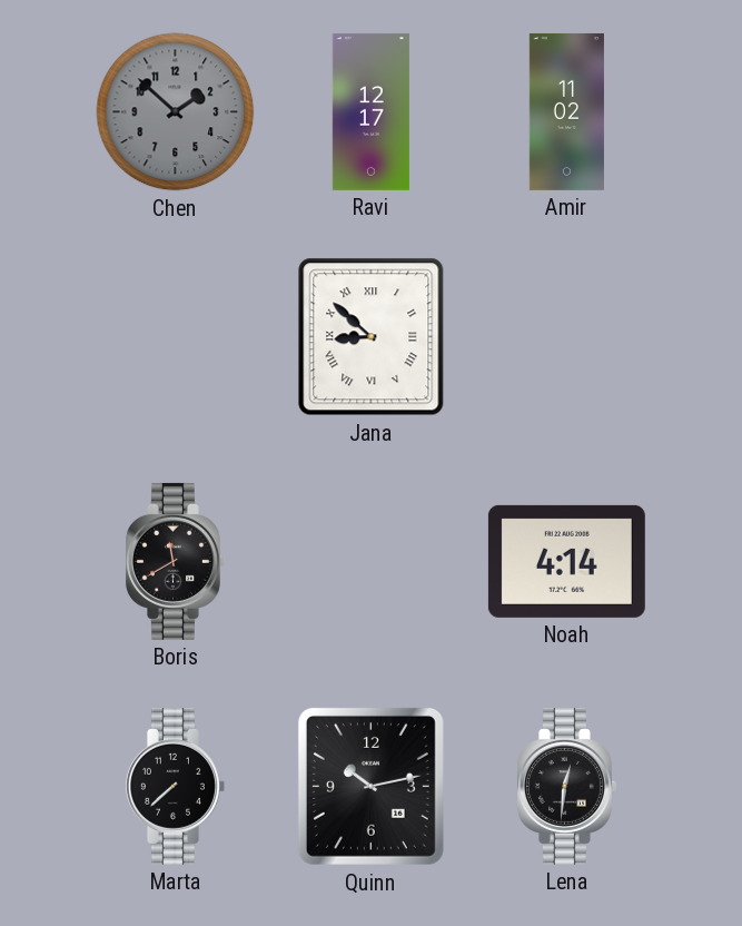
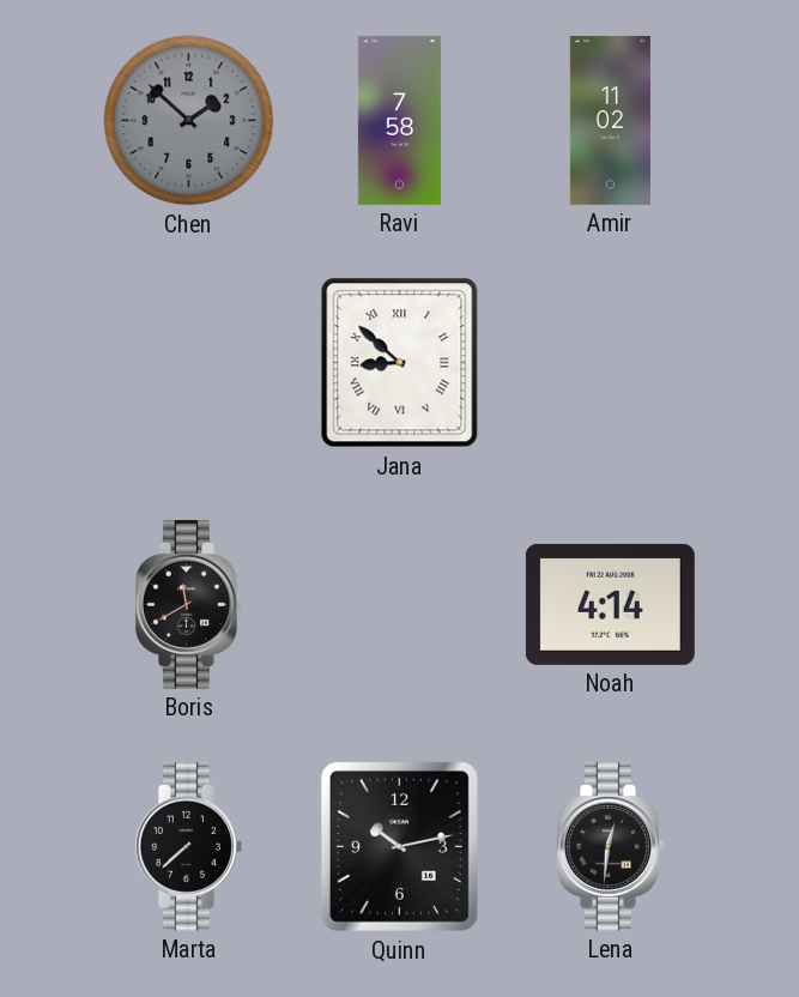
Ravi: 12:17 -> 7:58 (399, 120)
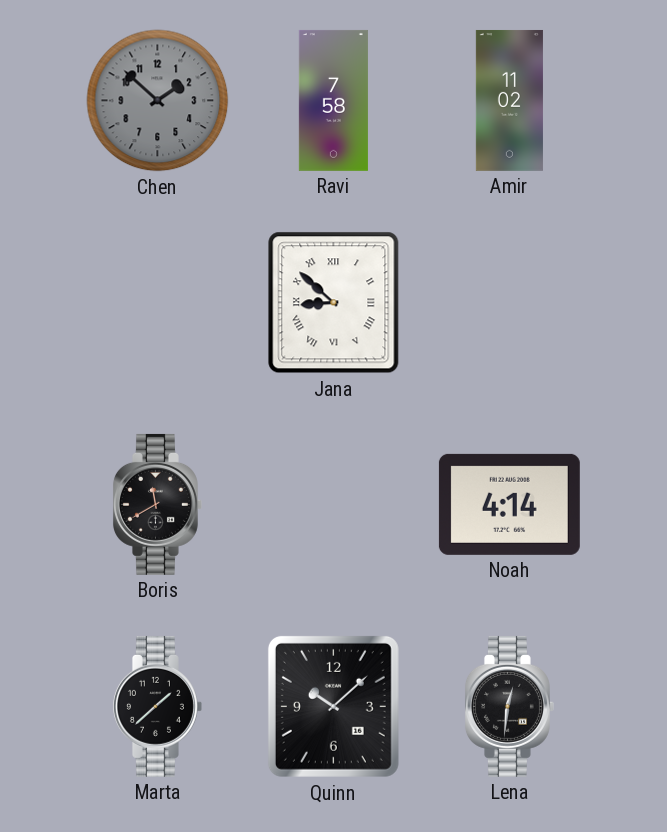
Marta: 7:38 -> 1:38 (157, 706)
Quinn: 10:13 -> 10:08 (333, 706)
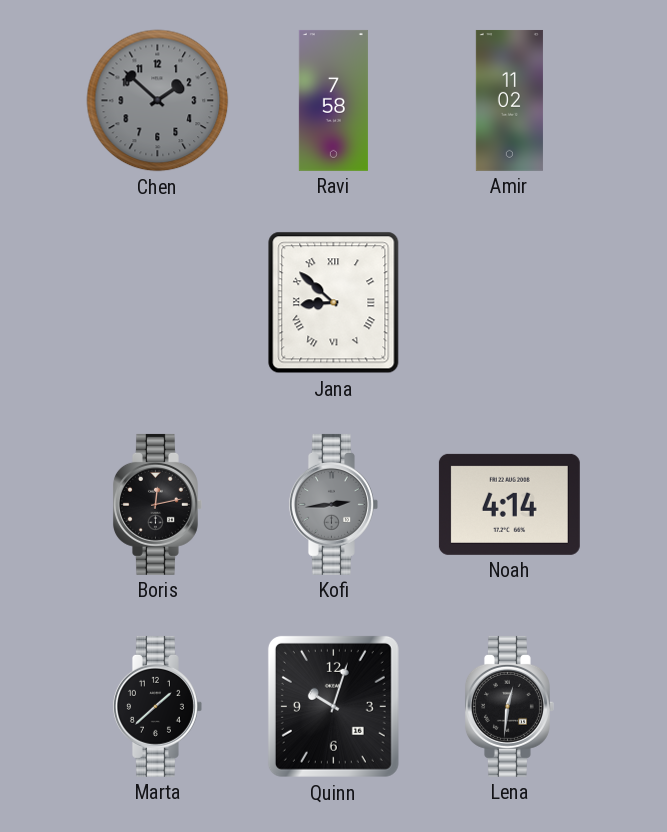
Boris: 11:40 -> 12:13 (157, 504)
Kofi: none -> 2:44 (333, 504)
Quinn: 10:08 -> 10:03 (333, 706)
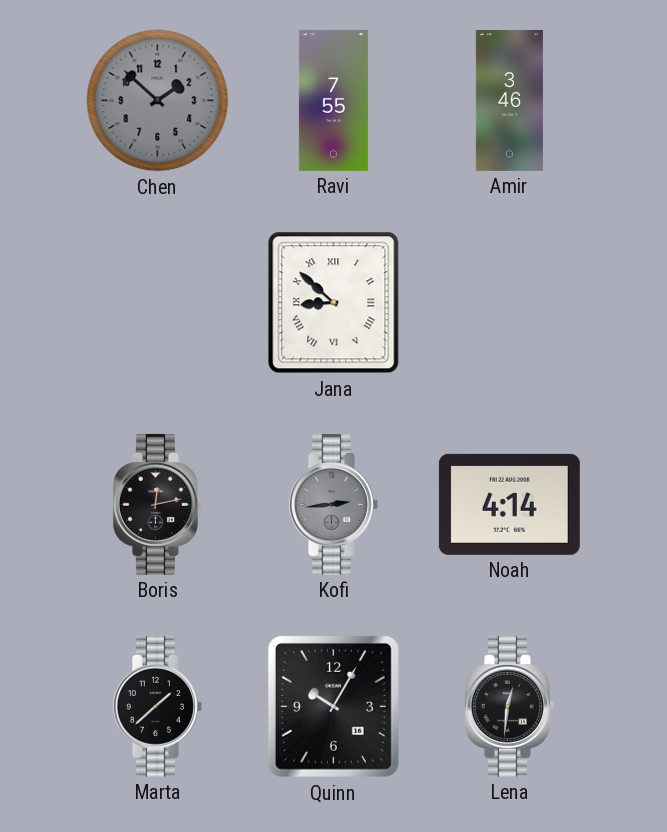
Ravi: 7:58 -> 7:55 (333, 100)
Amir: 11:02 -> 3:46 (509, 100)
Quinn: 10:03 -> 10:05 (333, 706)
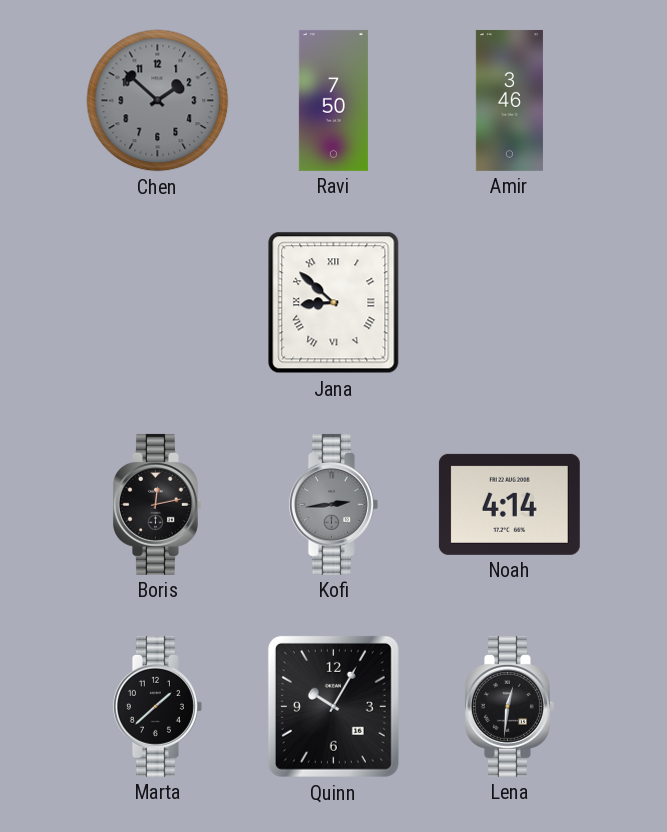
Ravi: 7:55 -> 7:50 (333, 100)
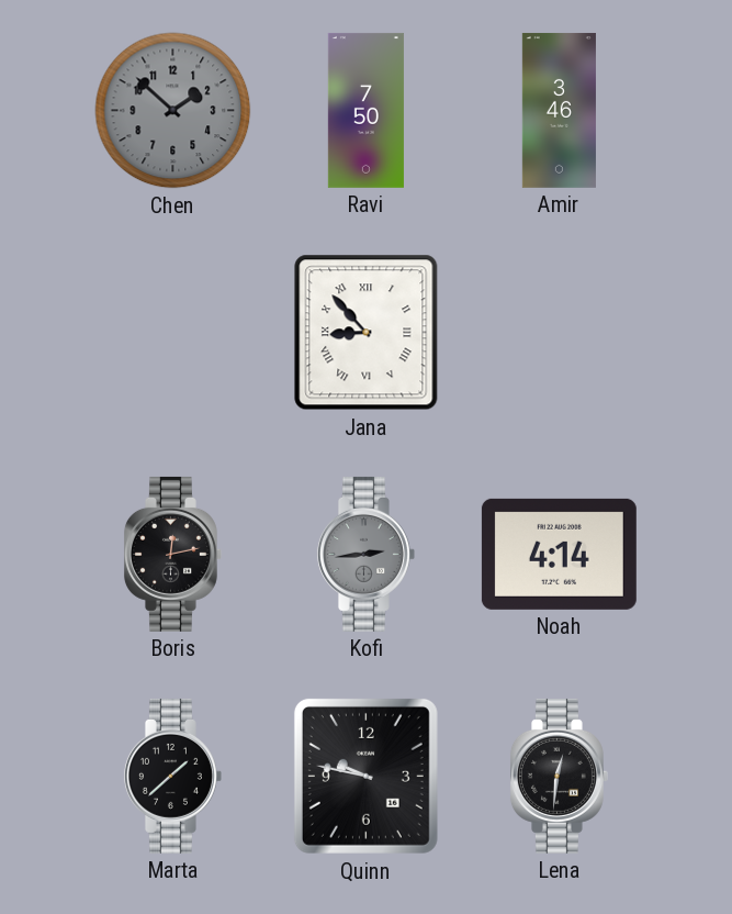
Jana: 8:52 -> 8:53 (367, 333)
Quinn: 10:05 -> 9:47 (365, 776)
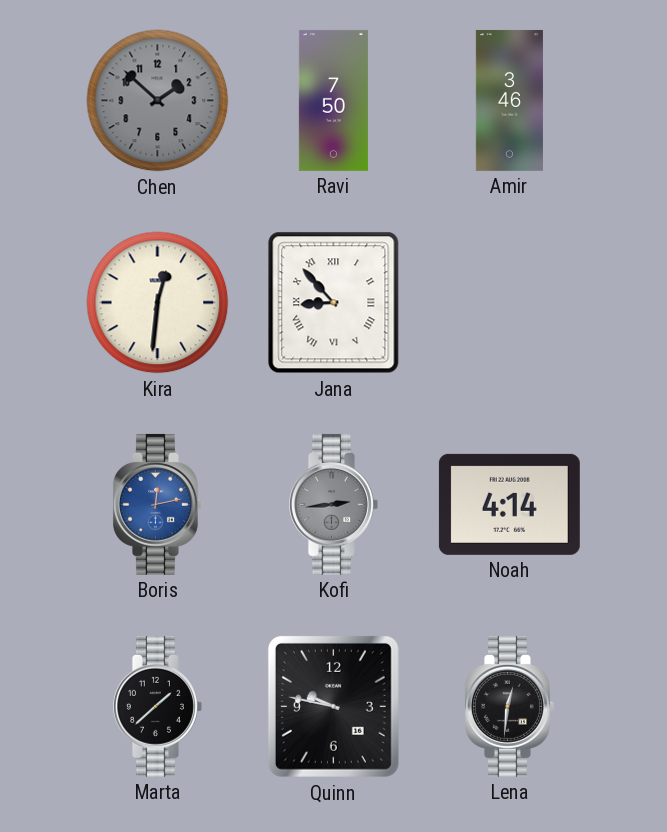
Kira: none -> 12:31 (158, 303)
Boris dial: black -> blue (157, 504)
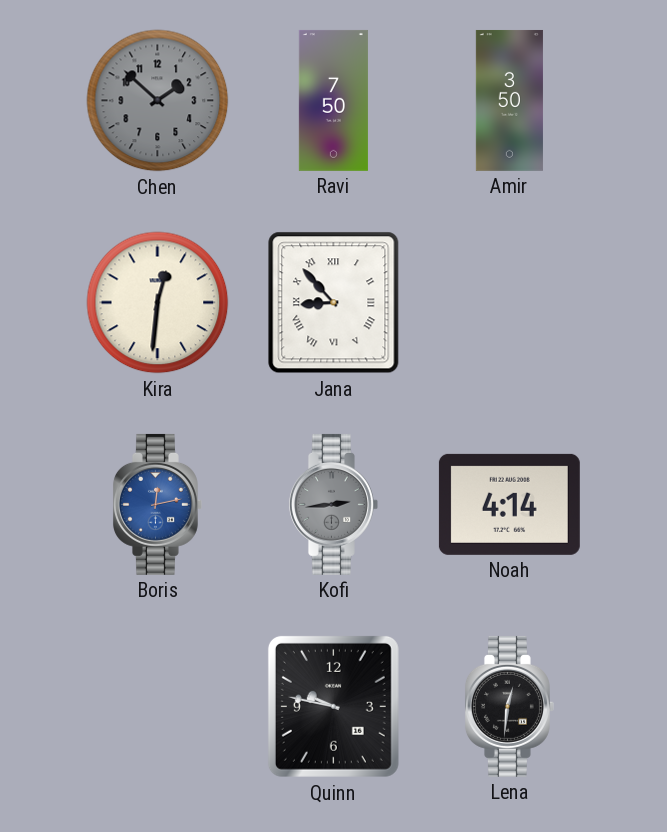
Amir: 3:46 -> 3:50 (509, 100)
Marta: 1:38 -> none (157, 706)
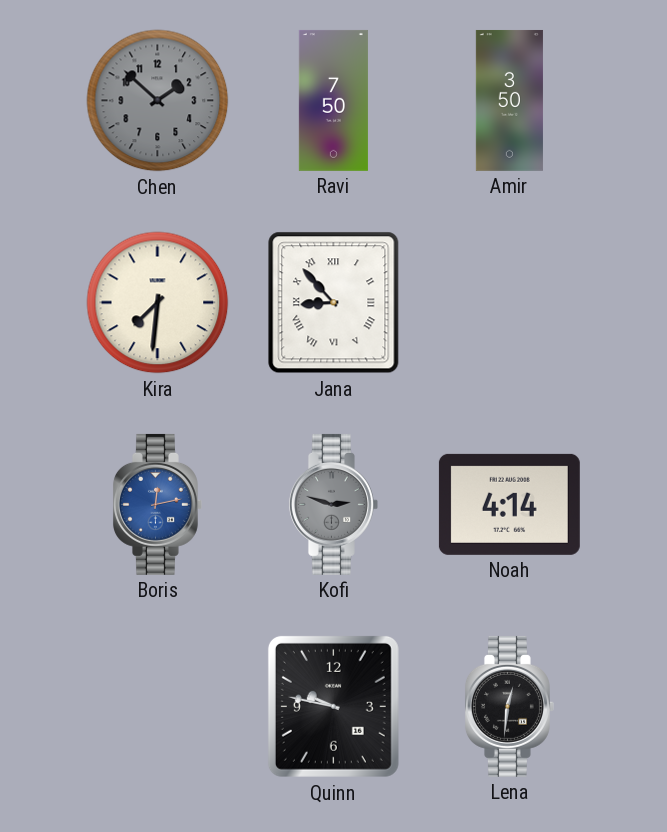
Kira: 12:31 -> 7:31 (158, 303)
Kofi: 2:44 -> 2:48 (333, 504)
